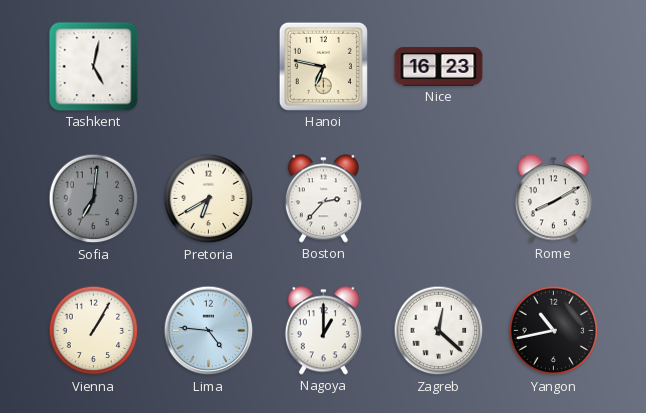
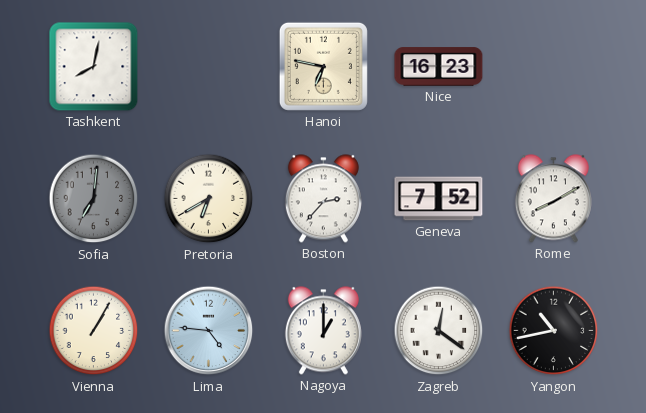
Tashkent: 5:02 -> 8:02 (94, 67)
Geneva: none -> 7:52 (439, 199)
Zagreb: 12:22 -> 12:21 (439, 331)
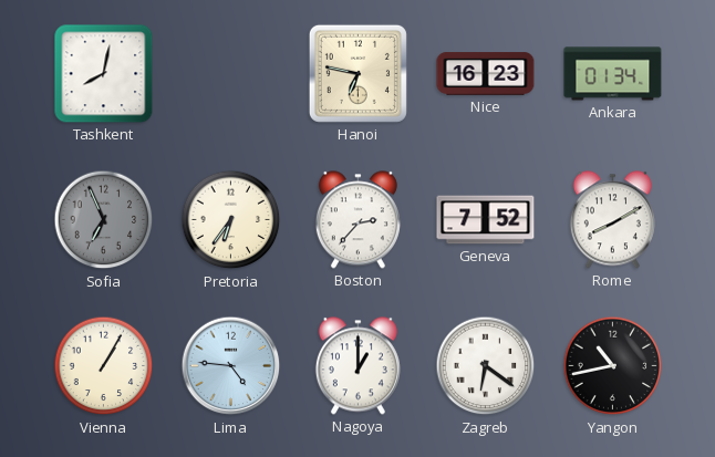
Ankara: none -> 01:34 (613, 74)
Sofia: 7:01 -> 6:56 (104, 220)
Pretoria: 6:40 -> 6:36 (231, 220)
Zagreb: 12:21 -> 6:21 (486, 366)
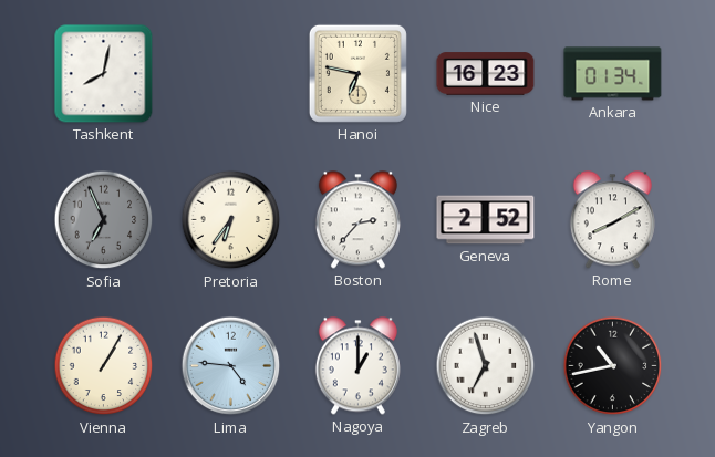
Geneva: 7:52 -> 2:52 (486, 220)
Zagreb: 6:21 -> 6:57 (486, 366)
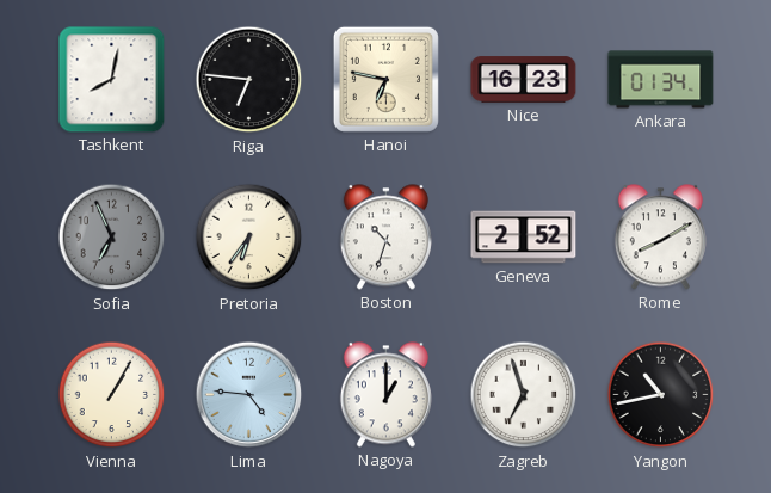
Riga: none -> 6:46 (249, 80)
Boston: 2:37 -> 10:33 (385, 238)
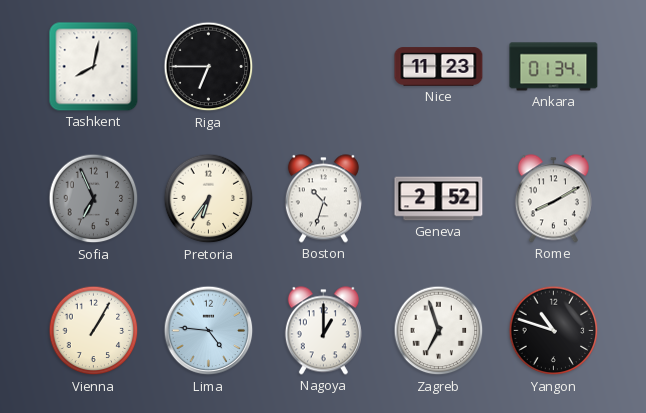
Riga: 6:46 -> 6:45 (209, 67)
Hanoi: 6:47 -> none (385, 79)
Nice: 16:23 -> 11:23 (439, 67)
Yangon: 10:43 -> 10:48 (554, 331)
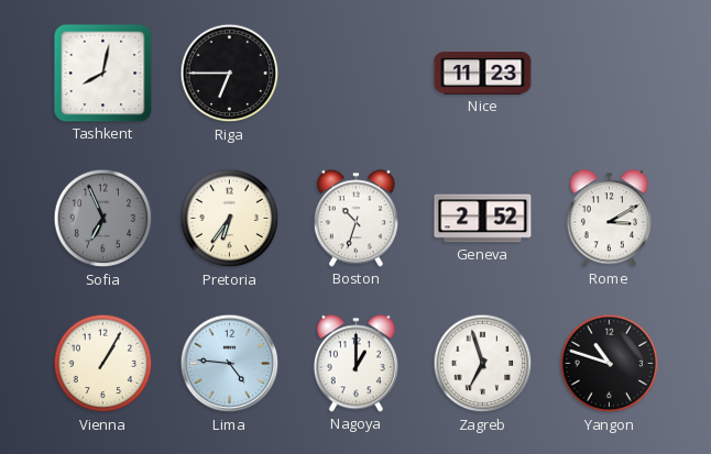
Ankara: 01:34 -> none (554, 67)
Rome: 8:10 -> 3:10 (609, 219)
